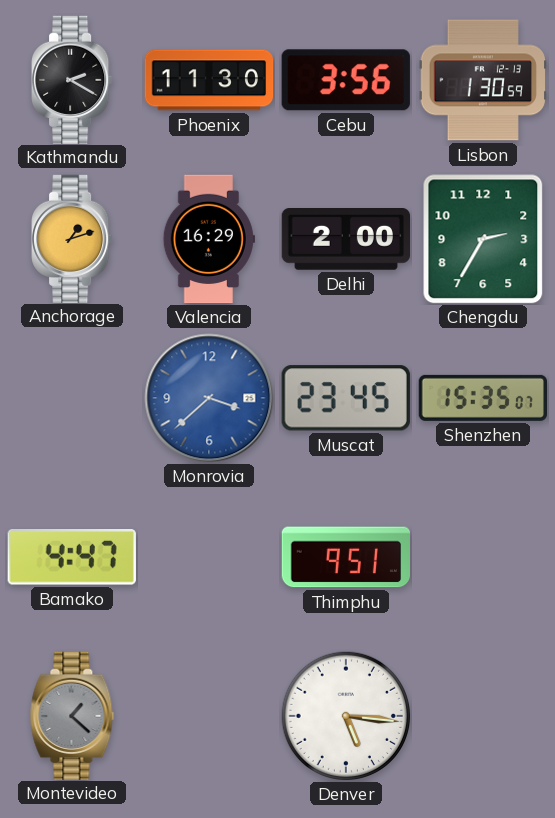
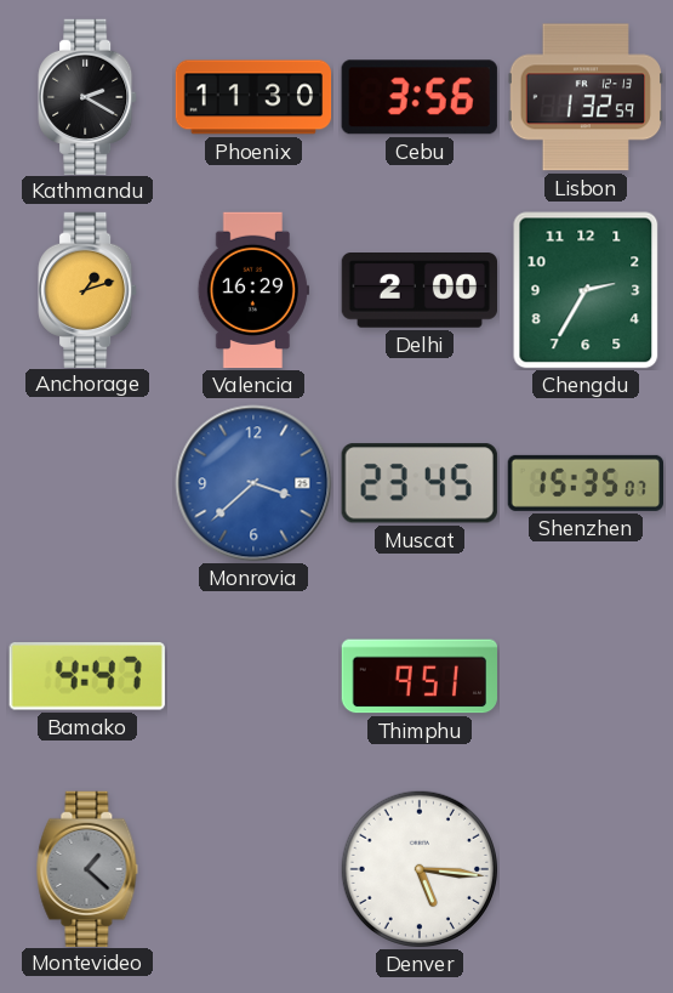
Lisbon: 1:30 -> 1:32 (584, 97)
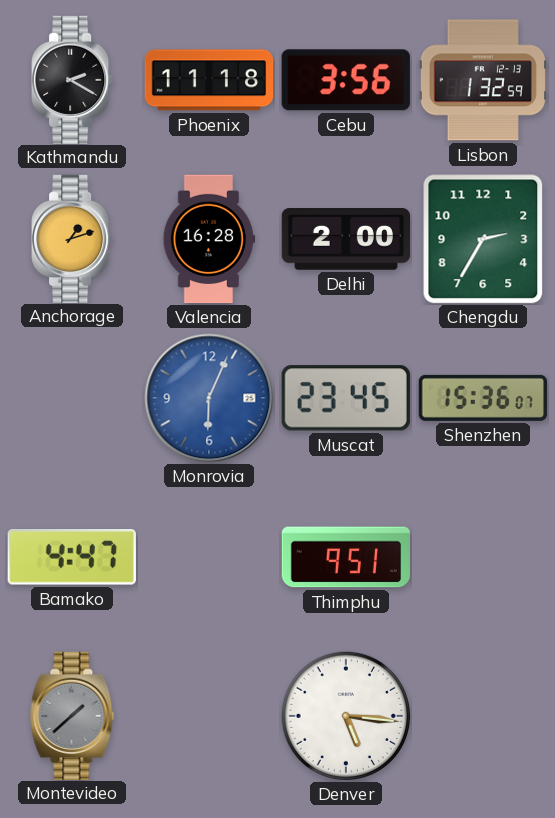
Phoenix: 11:30 -> 11:18 (209, 80)
Valencia: 16:29 -> 16:28 (209, 239)
Monrovia: 3:38 -> 6:04 (209, 398)
Shenzhen: 15:35 -> 15:36 (482, 398)
Montevideo: 1:22 -> 1:38 (72, 715)
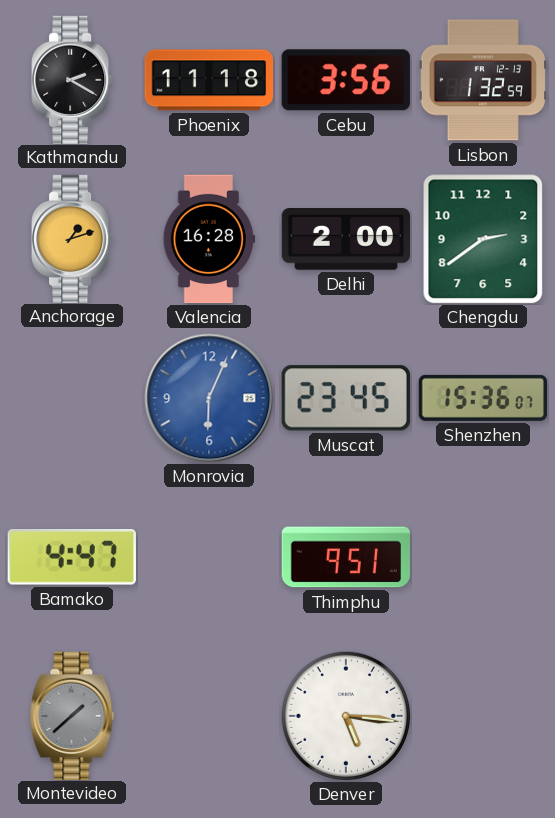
Chengdu: 2:35 -> 2:39 (483, 239)
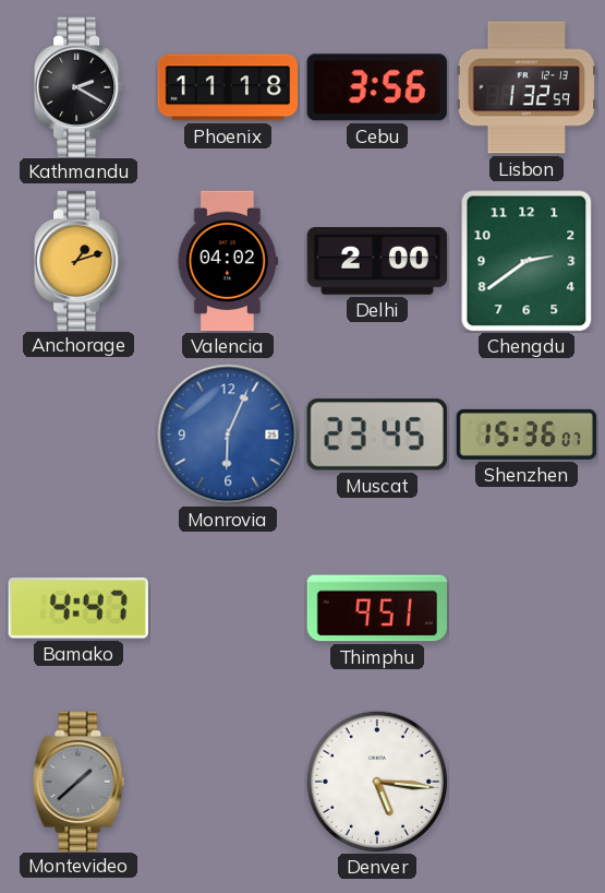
Valencia: 16:28 -> 04:02 (228, 261)
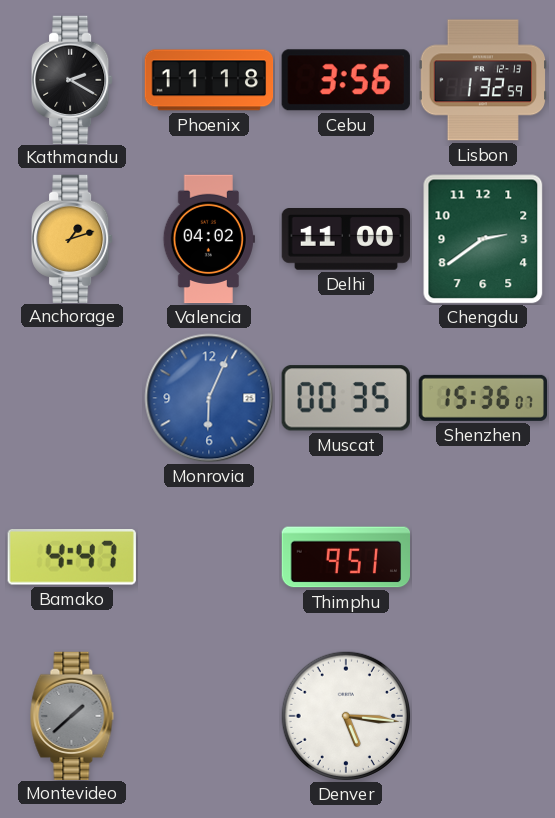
Delhi: 2:00 -> 11:00 (345, 240)
Muscat: 23:45 -> 00:35 (346, 398)
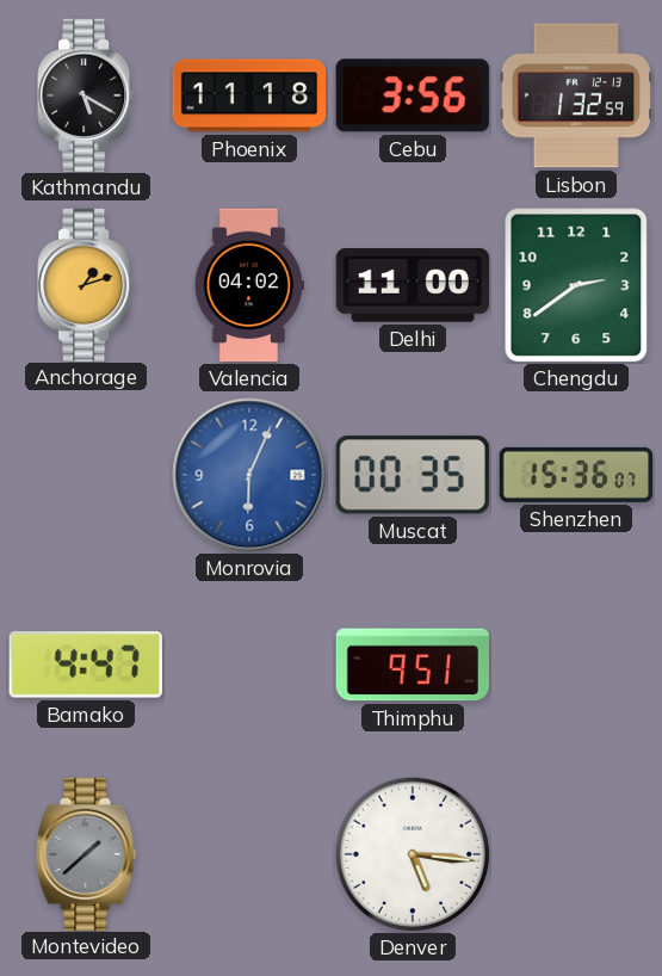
Kathmandu: 2:20 -> 5:20 (86, 94)
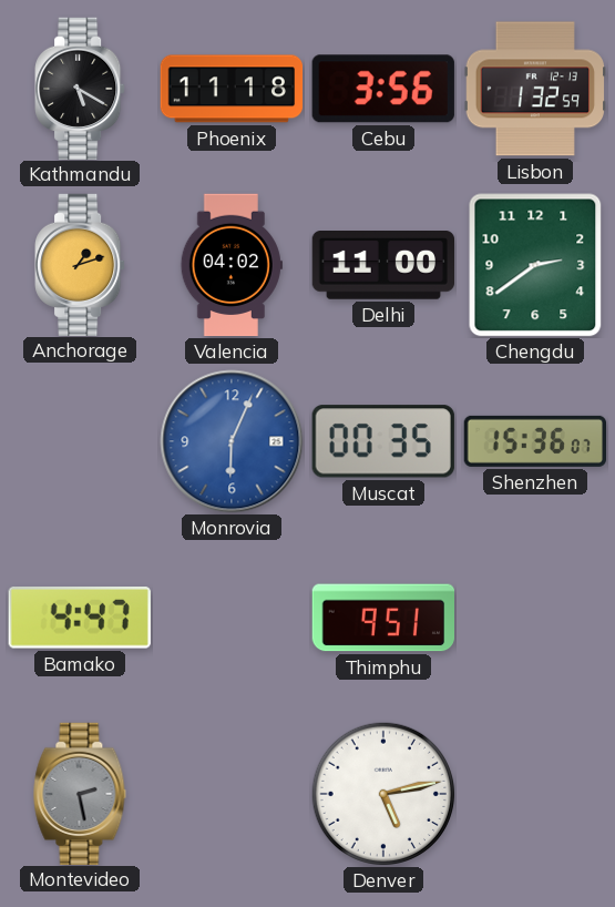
Montevideo: 1:38 -> 2:28 (80, 793)
Denver: 5:16 -> 5:13 (382, 793)
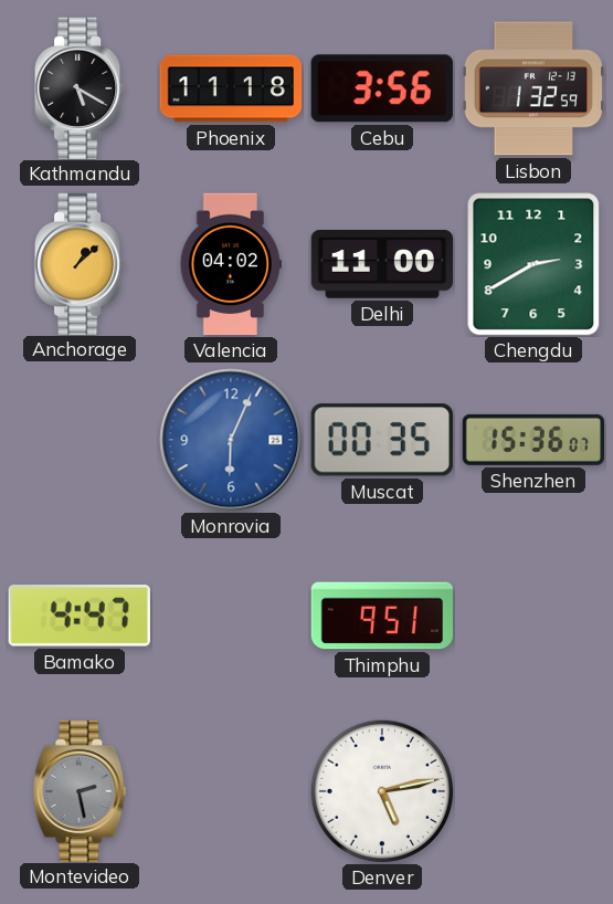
Anchorage: 1:12 -> 1:08 (80, 263)
Chengdu: 2:39 -> 2:40 (533, 264)
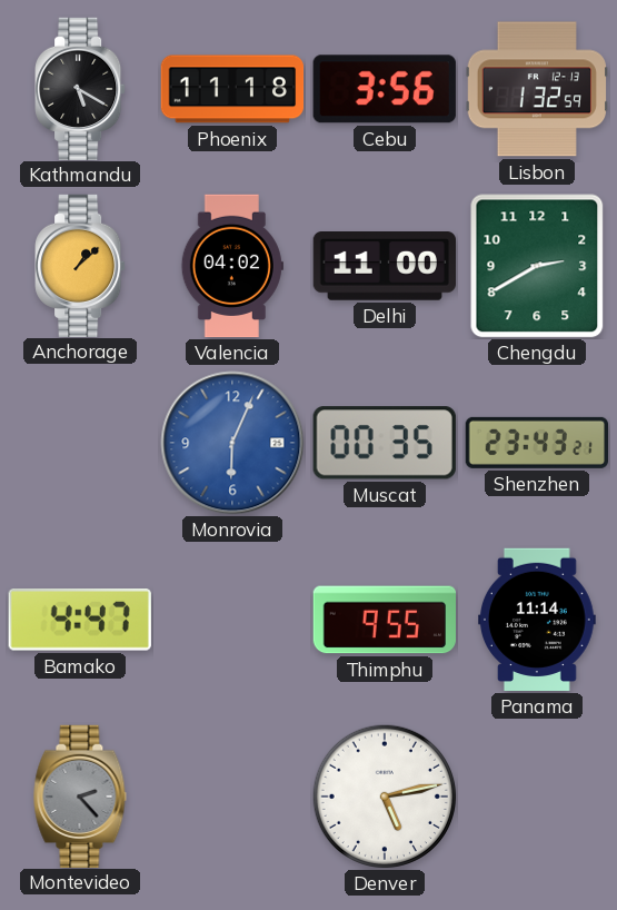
Shenzhen: 15:36 -> 23:43 (536, 443)
Thimphu: 9:51 -> 9:55 (384, 620)
Panama: none -> 11:14 (538, 620)
Montevideo: 2:28 -> 2:23 (80, 795)
